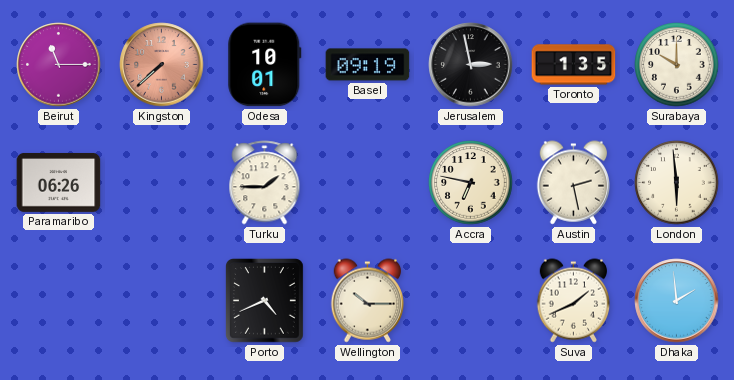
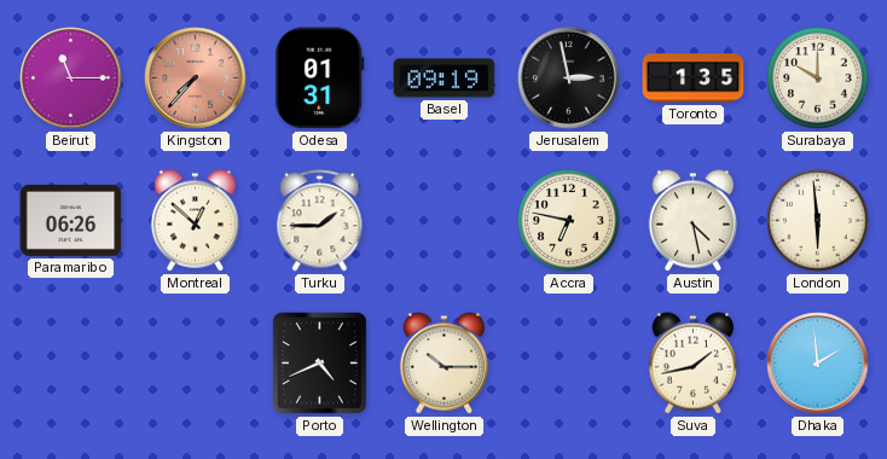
Kingston: 7:38 -> 7:37 (196, 79)
Odesa: 10:01 -> 01:31 (320, 79)
Montreal: none -> 12:52 (195, 221)
Austin: 2:28 -> 4:28 (692, 221)
Suva: 1:41 -> 1:43 (692, 364)
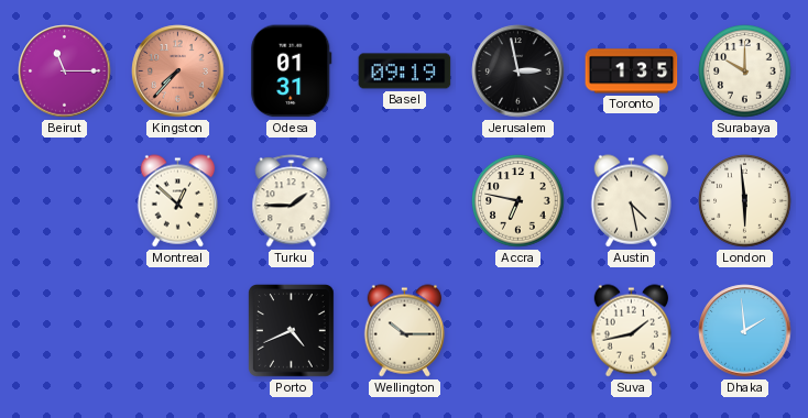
Paramaribo: 06:26 -> none (71, 220)
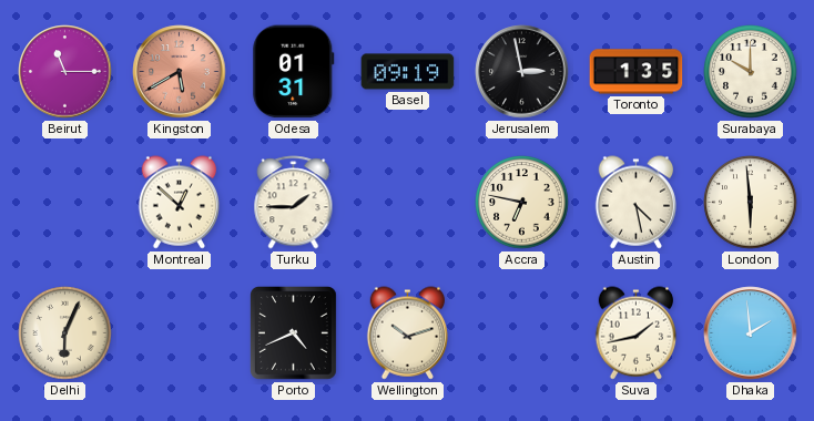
Kingston: 7:37 -> 5:40 (180, 72)
Delhi: none -> 6:04 (65, 333)
Wellington: 10:15 -> 10:12 (407, 333)
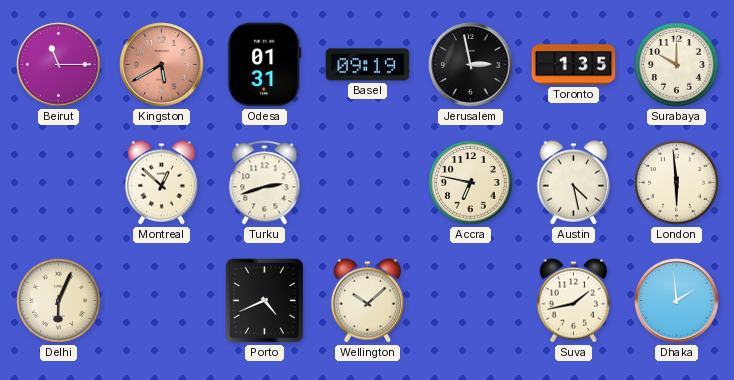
Turku: 1:45 -> 2:42 (265, 183)
Wellington: 10:12 -> 10:08 (367, 301)
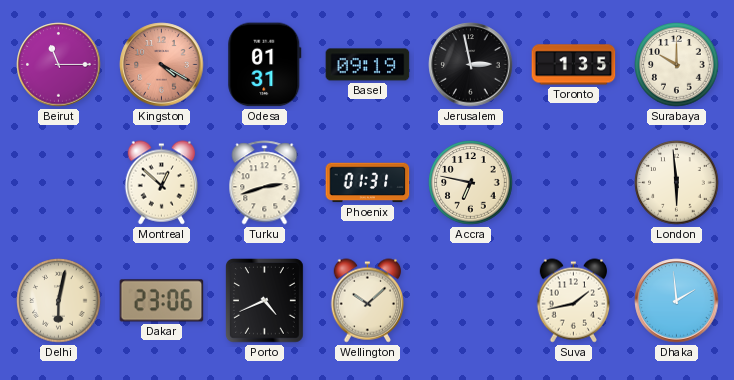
Kingston: 5:40 -> 4:20 (162, 65)
Phoenix: none -> 01:31 (368, 183)
Austin: 4:28 -> none (573, 183)
Delhi: 6:04 -> 6:02 (59, 301)
Dakar: none -> 23:06 (162, 301)
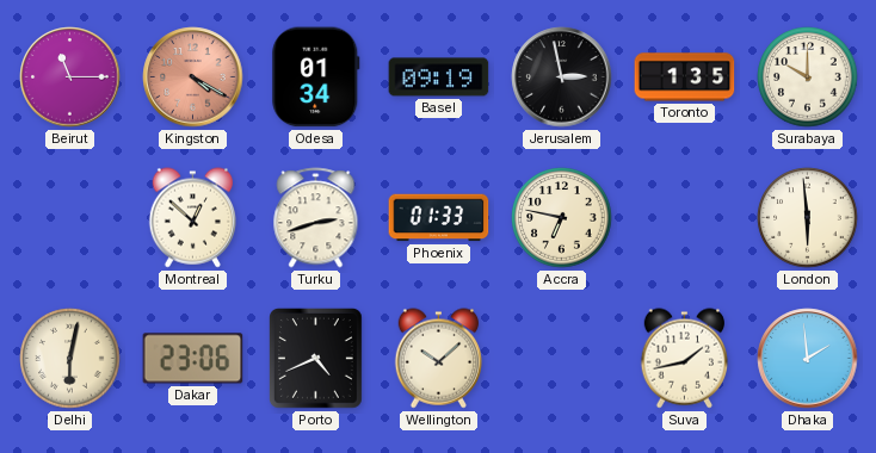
Odesa: 01:31 -> 01:34 (316, 77)
Phoenix: 01:31 -> 01:33 (439, 218)
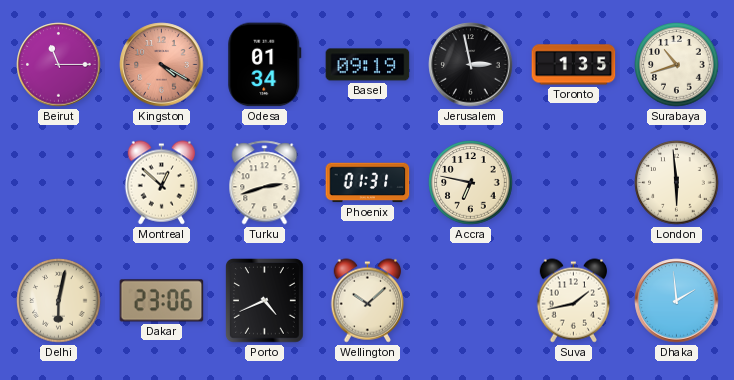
Surabaya: 10:00 -> 10:42 (677, 65)
Phoenix: 01:33 -> 01:31 (368, 183)
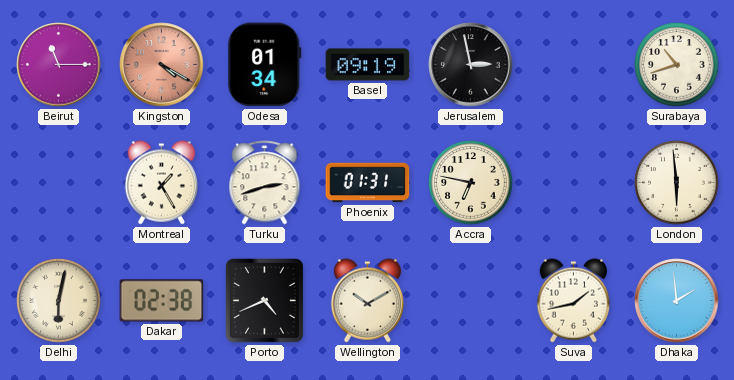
Toronto: 1:35 -> none (574, 65)
Montreal: 12:52 -> 1:25 (161, 183)
Dakar: 23:06 -> 02:38 (162, 301)
Wellington: 10:08 -> 10:10 (367, 301)
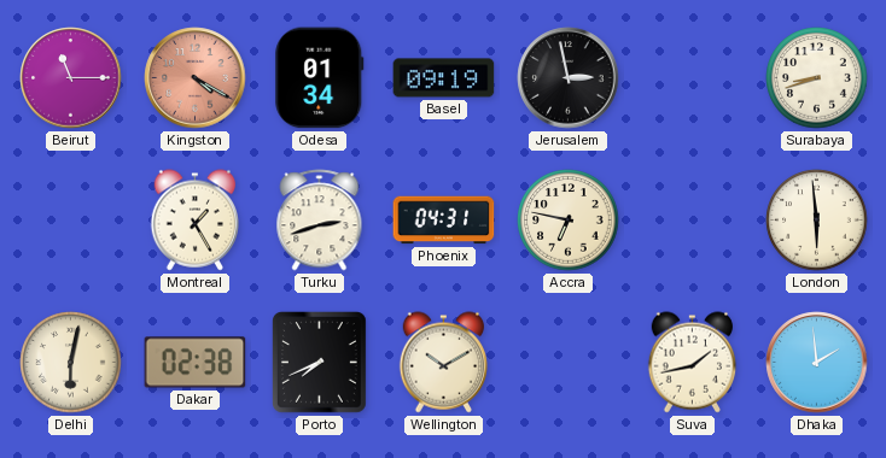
Surabaya: 10:42 -> 8:42 (817, 78)
Phoenix: 01:31 -> 04:31 (444, 221)
Porto: 4:41 -> 7:41 (320, 363)
